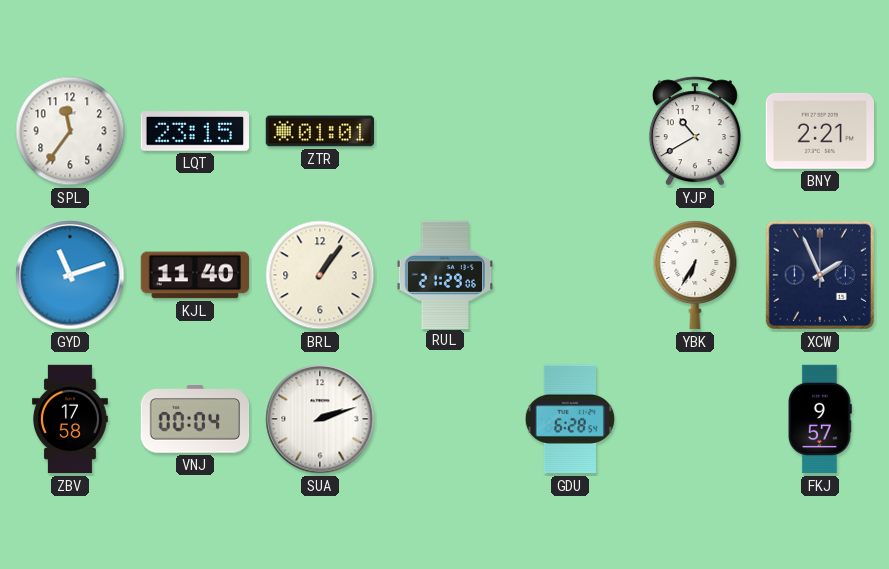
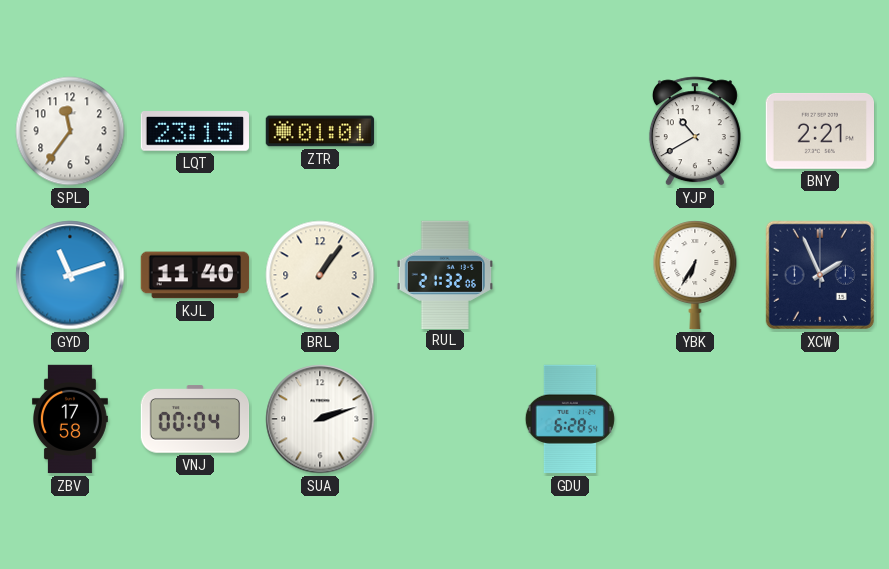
RUL: 21:29 -> 21:32 (444, 274)
FKJ: 9:57 -> none (820, 419)
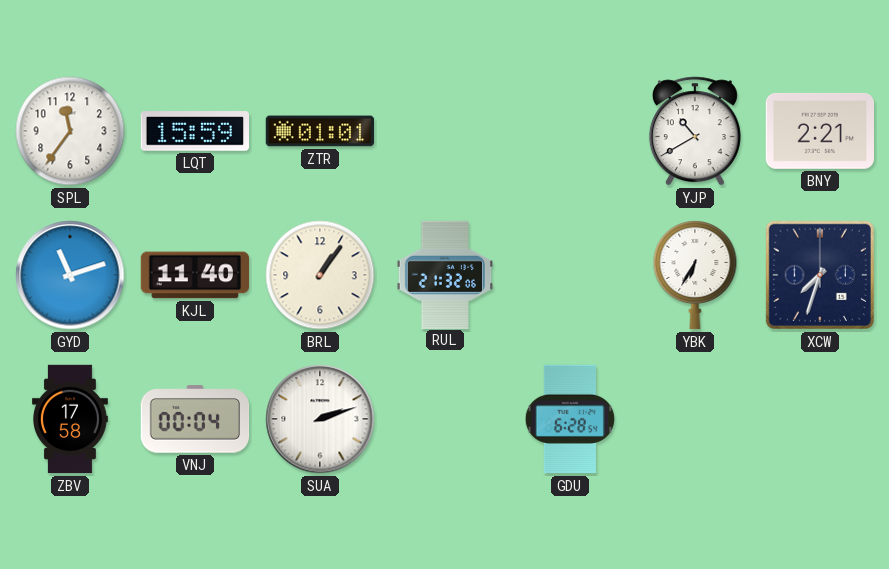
LQT: 23:15 -> 15:59 (195, 131)
XCW: 1:56 -> 7:33 (820, 275)
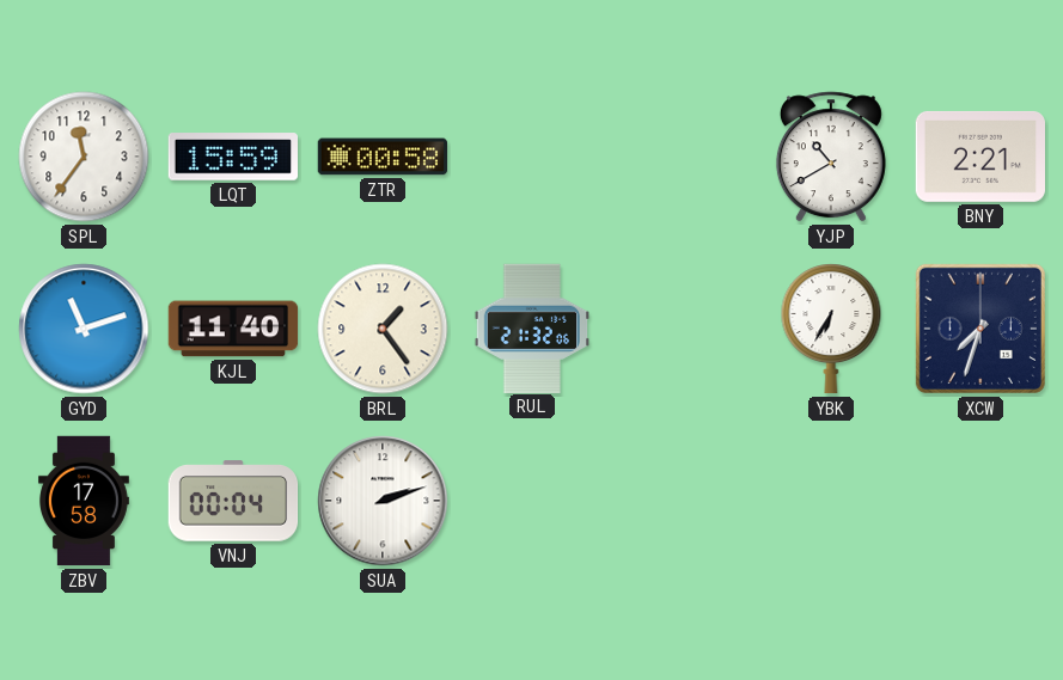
ZTR: 01:01 -> 00:58 (383, 157)
BRL: 1:06 -> 1:24 (383, 329)
GDU: 6:28 -> none (570, 419)
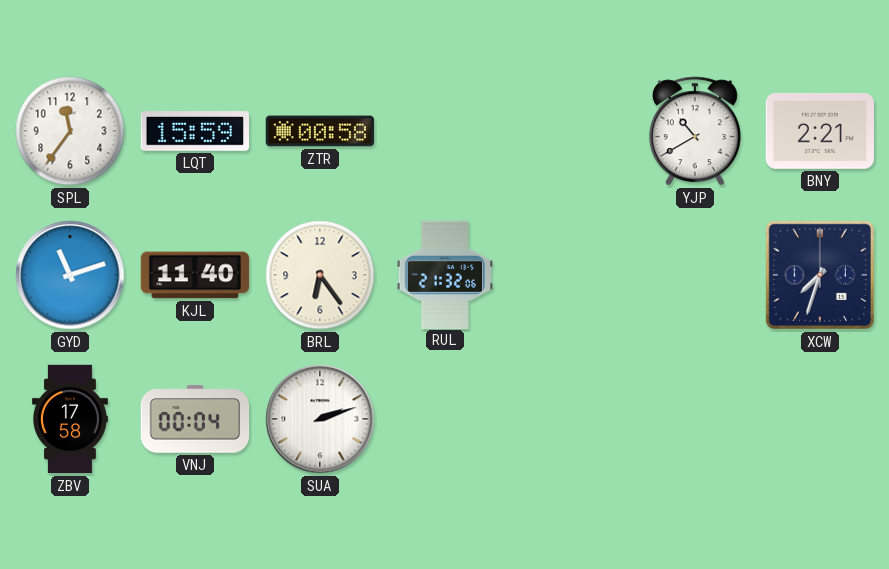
BRL: 1:24 -> 6:24 (320, 275)
YBK: 6:35 -> none (831, 330)
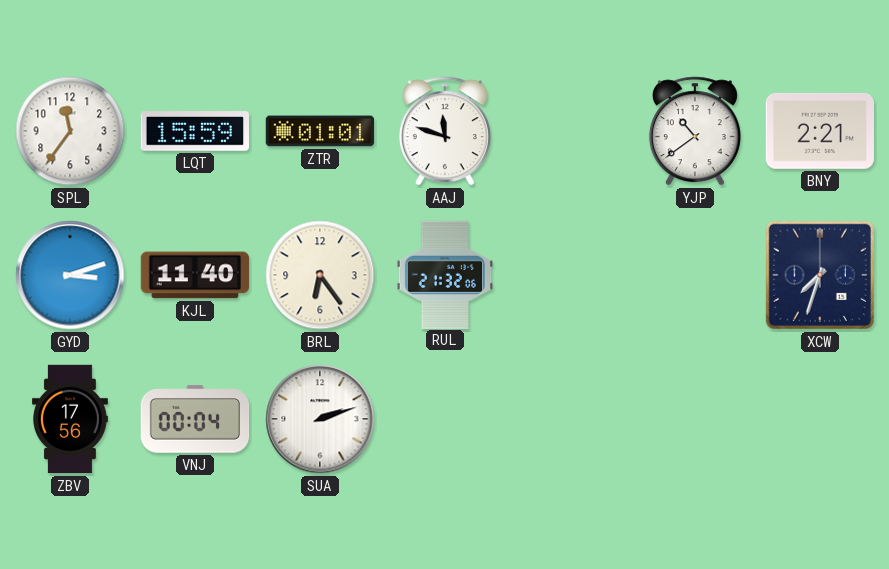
ZTR: 00:58 -> 01:01 (320, 131)
AAJ: none -> 11:48 (445, 131)
YJP: 10:40 -> 10:39 (695, 131)
GYD: 11:12 -> 3:12 (70, 275)
ZBV: 17:58 -> 17:56 (70, 419)
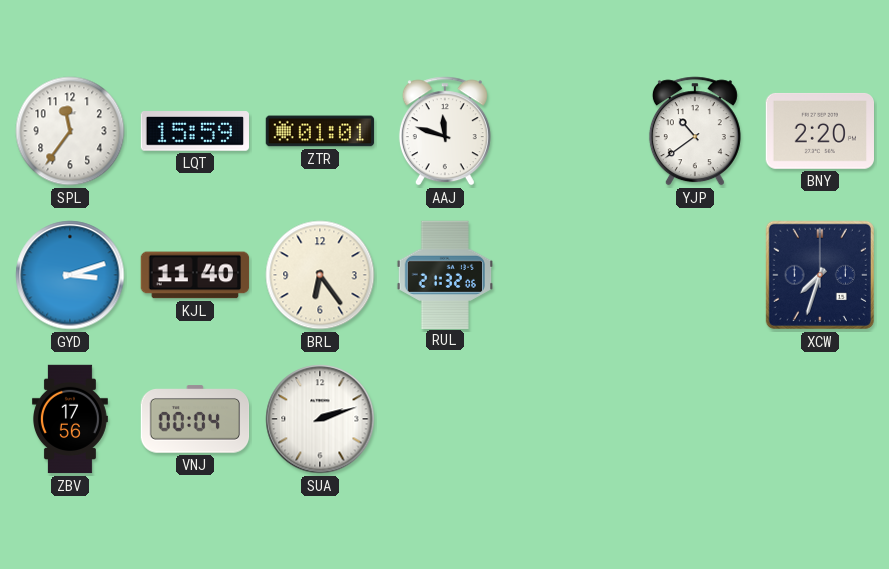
BNY: 2:21 -> 2:20 (819, 131)
